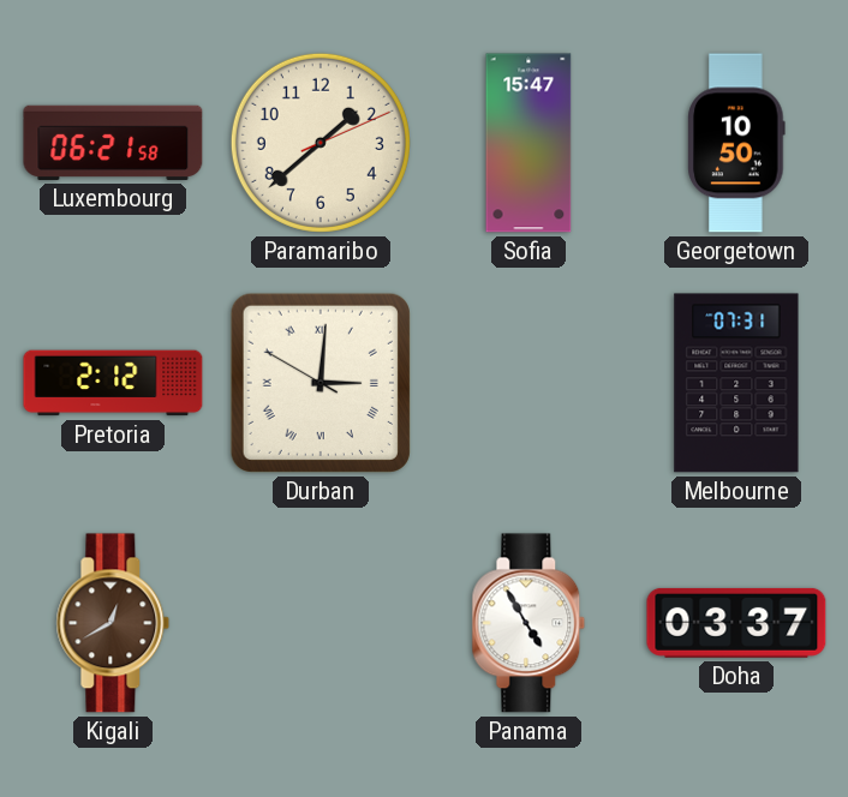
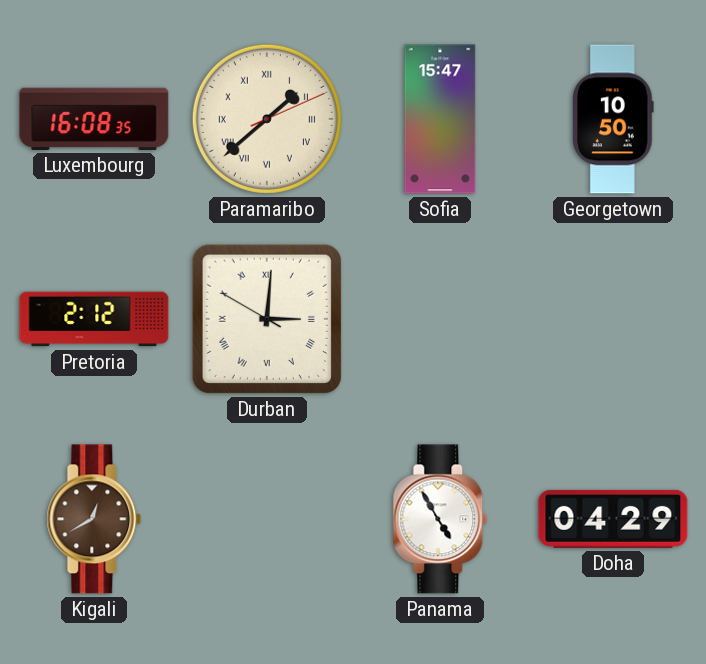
Luxembourg: 06:21 -> 16:08 (94, 119)
Paramaribo numerals: Arabic -> Roman (267, 119)
Melbourne: 07:31 -> none (736, 383)
Doha: 03:37 -> 04:29 (613, 519)
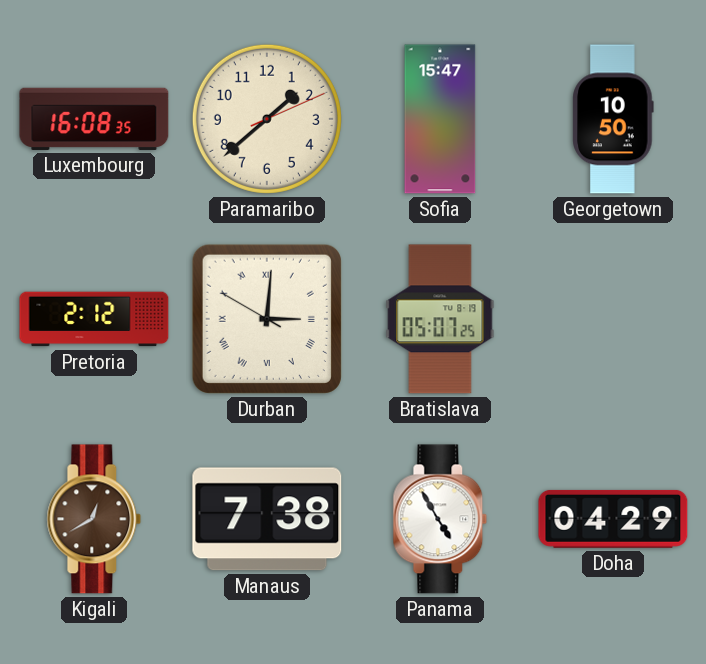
Paramaribo numerals: Roman -> Arabic (267, 119)
Bratislava: none -> 05:07 (440, 319)
Manaus: none -> 7:38 (267, 519)
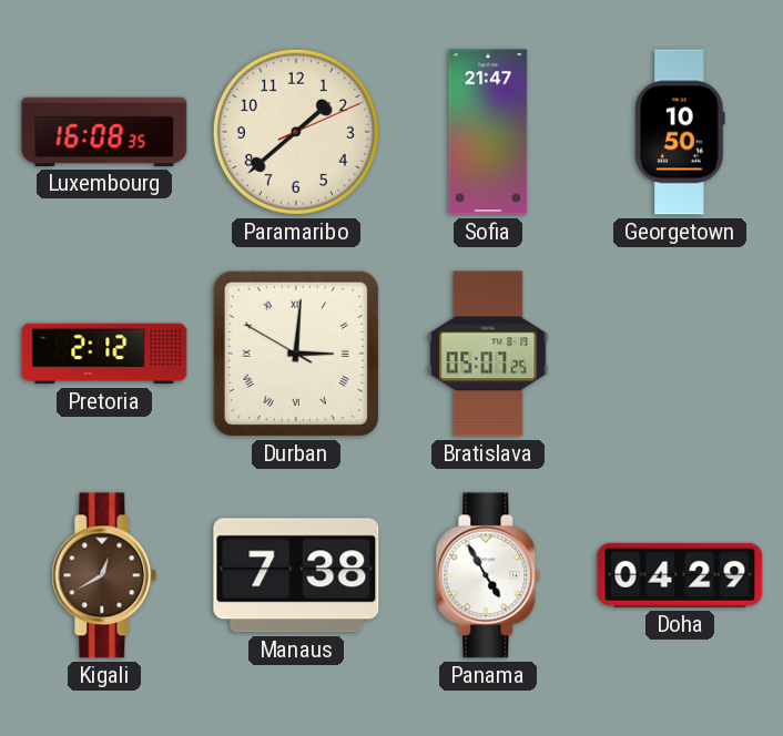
Sofia: 15:47 -> 21:47 (488, 132)
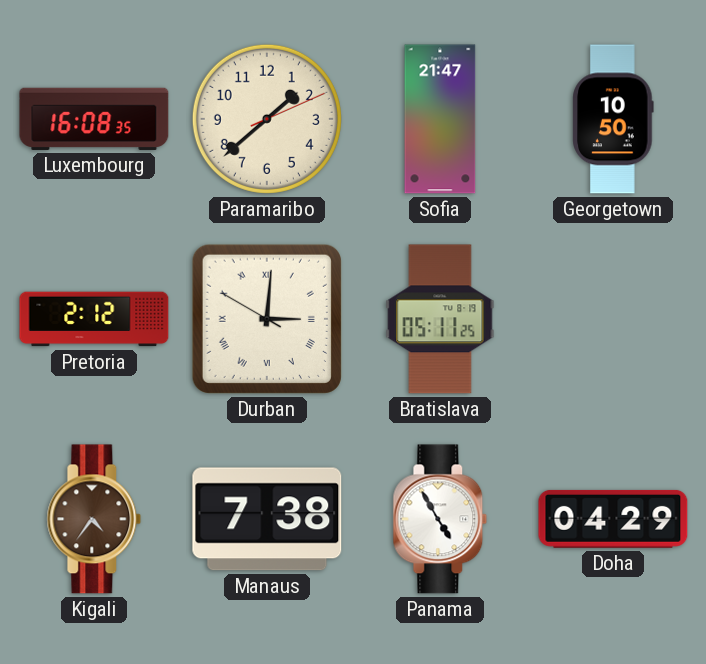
Bratislava: 05:07 -> 05:11 (440, 319)
Kigali: 12:40 -> 4:36 (94, 519)
